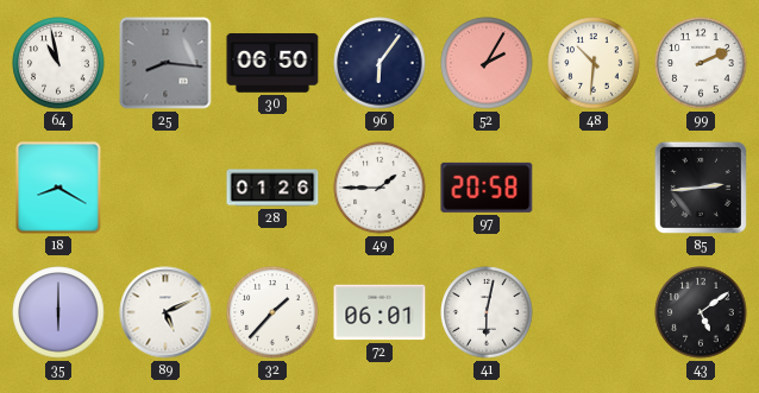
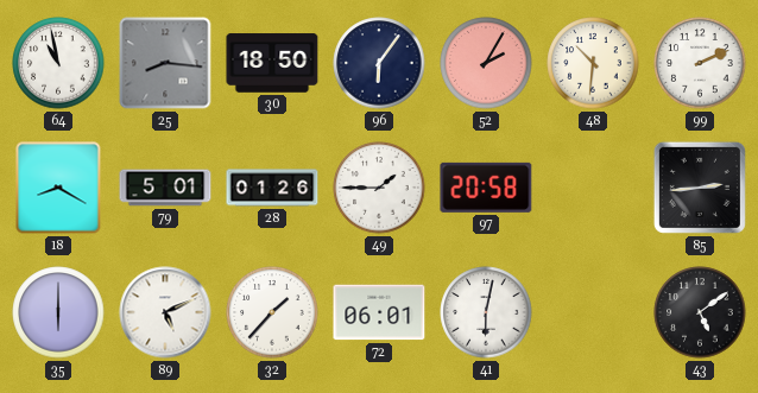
30: 06:50 -> 18:50 (272, 63)
79: none -> 5:01 (165, 188)
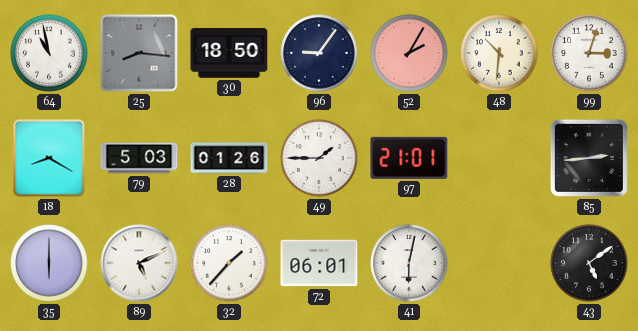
96: 6:06 -> 9:06 (319, 53)
99: 2:11 -> 3:03 (589, 53)
79: 5:01 -> 5:03 (139, 158)
97: 20:58 -> 21:01 (409, 158)
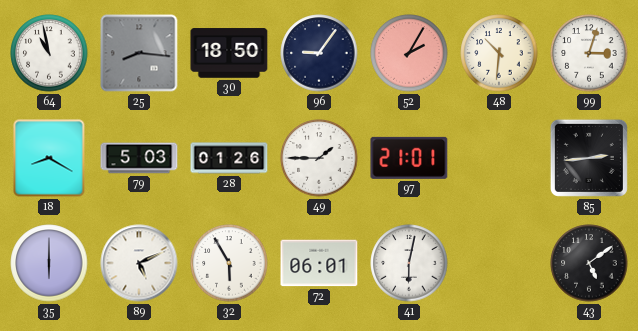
32: 1:37 -> 5:55 (229, 263)
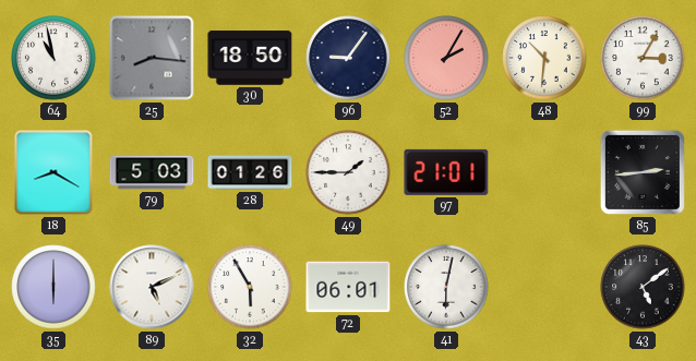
99: 3:03 -> 3:05 (643, 58)
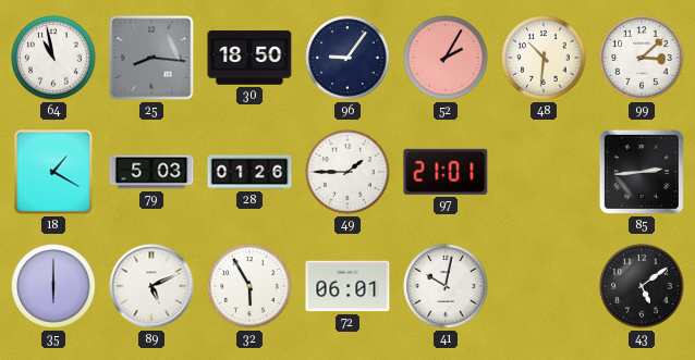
99: 3:05 -> 3:08 (642, 58)
18: 8:20 -> 1:20 (53, 172)
41: 6:02 -> 10:02 (446, 286)
